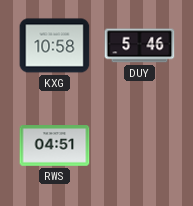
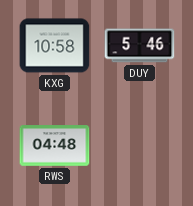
RWS: 04:51 -> 04:48 (55, 146)
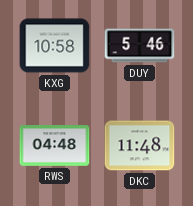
DKC: none -> 11:48 (140, 146)
